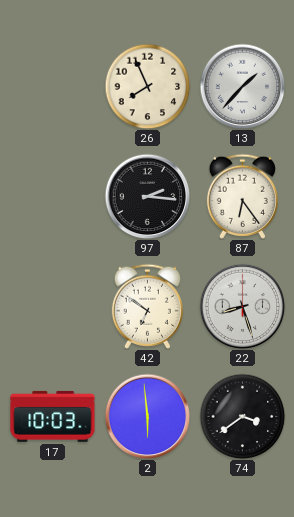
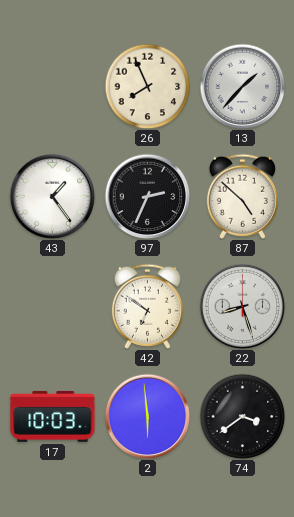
43: none -> 1:24 (52, 196)
97: 2:16 -> 2:34 (147, 196)
87: 6:24 -> 4:52 (242, 196)
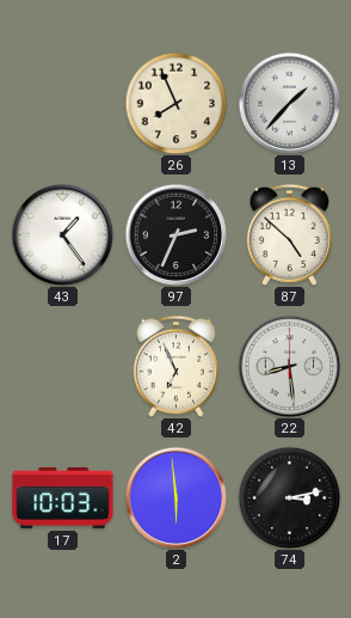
42: 6:51 -> 6:56 (176, 366)
22: 8:27 -> 8:29 (289, 366)
74: 3:39 -> 3:13 (289, 497)
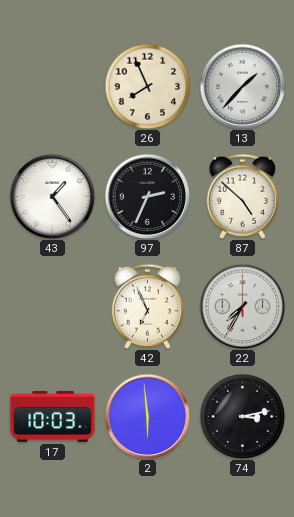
22: 8:29 -> 7:35 (242, 306)
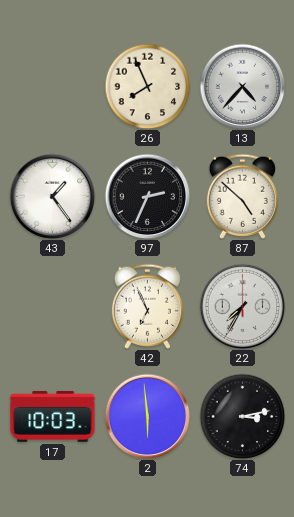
13: 1:37 -> 4:37 (242, 86)
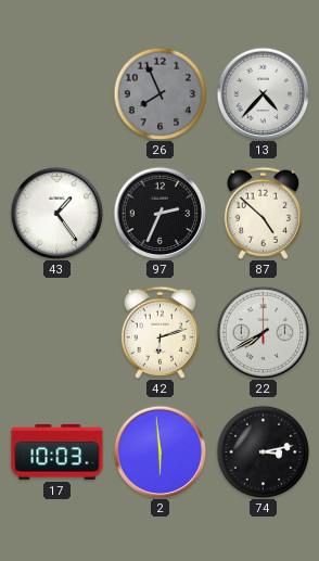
26 dial: cream -> grey (159, 93)
42: 6:56 -> 6:12 (159, 332)
22: 7:35 -> 7:40 (263, 332)
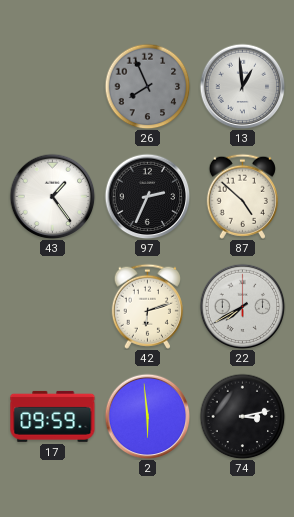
13: 4:37 -> 12:59 (242, 86)
17: 10:03 -> 09:59 (53, 416)
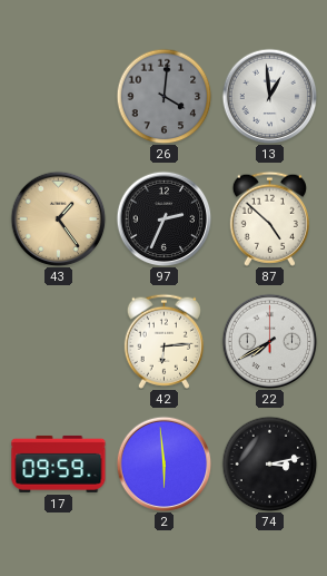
26: 7:56 -> 4:01 (163, 96)
43 dial: white -> champagne (58, 218)
42: 6:12 -> 6:14 (163, 341)
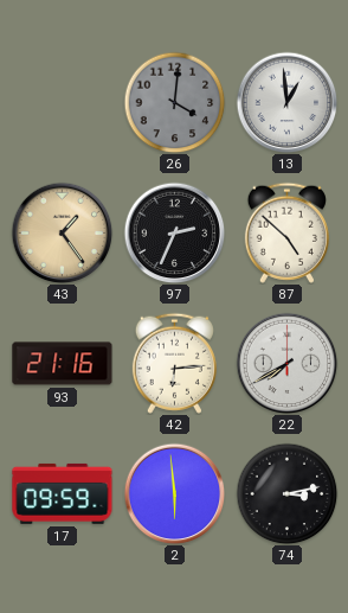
93: none -> 21:16 (63, 364)
